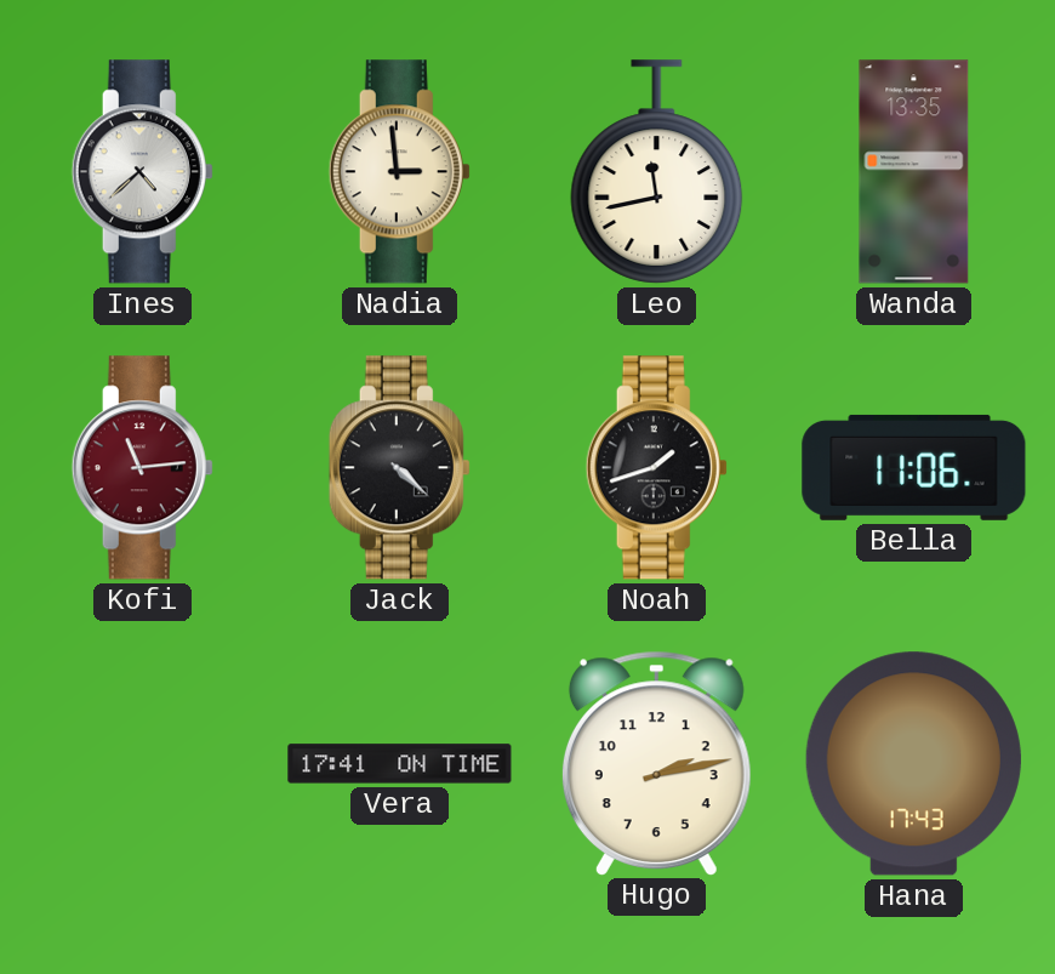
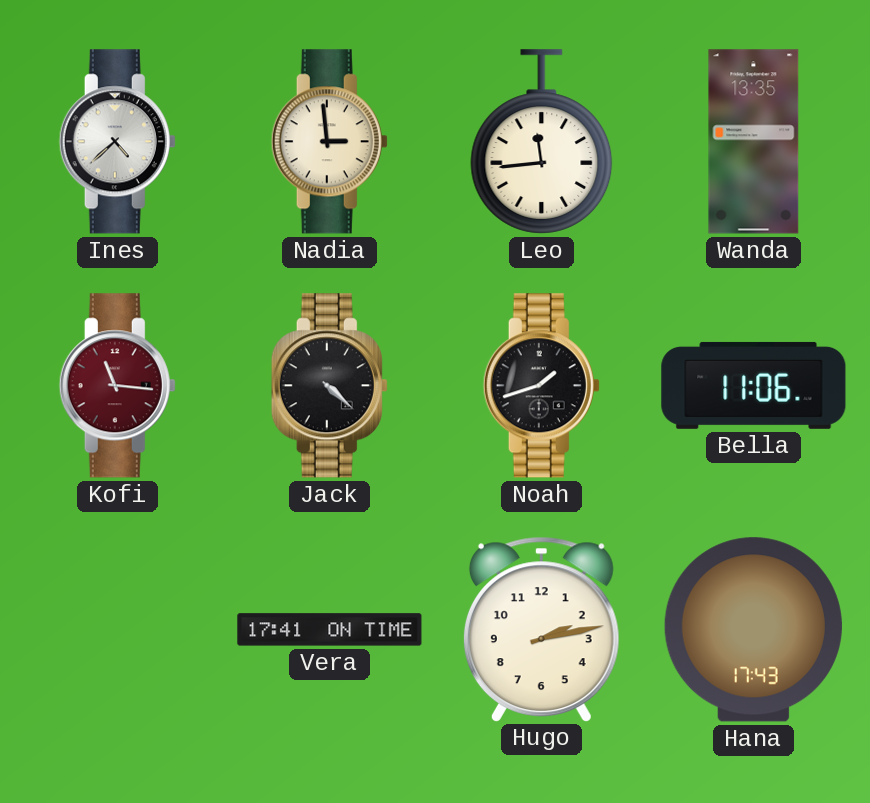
Leo: 11:43 -> 11:44 (542, 142)
Kofi: 11:14 -> 11:16 (117, 386)
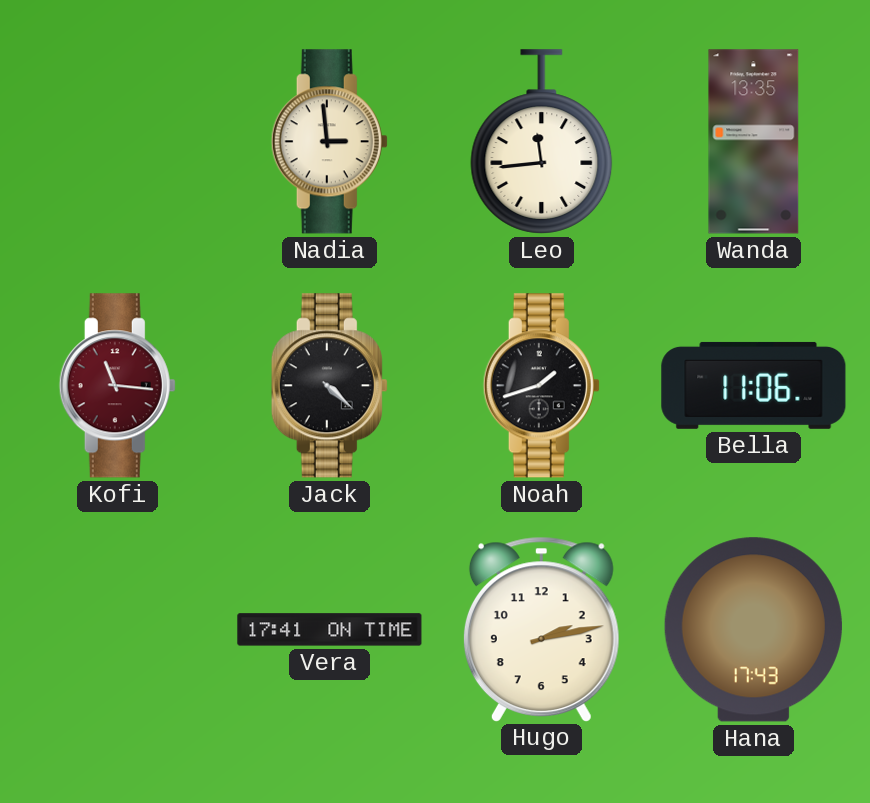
Ines: 4:38 -> none (117, 142)
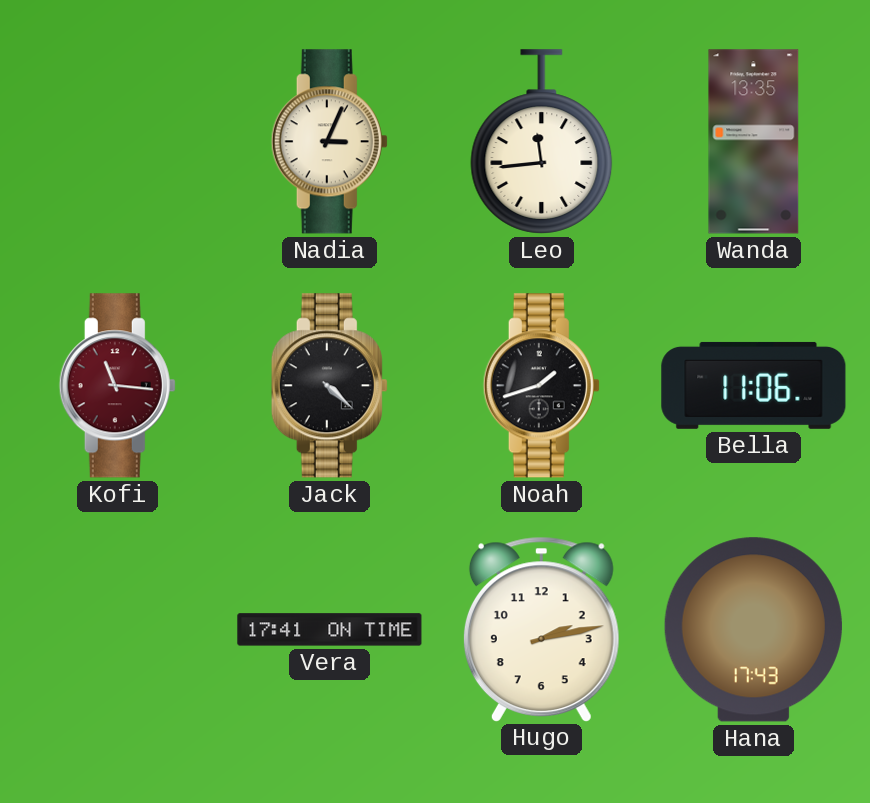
Nadia: 2:59 -> 3:04 (329, 142)
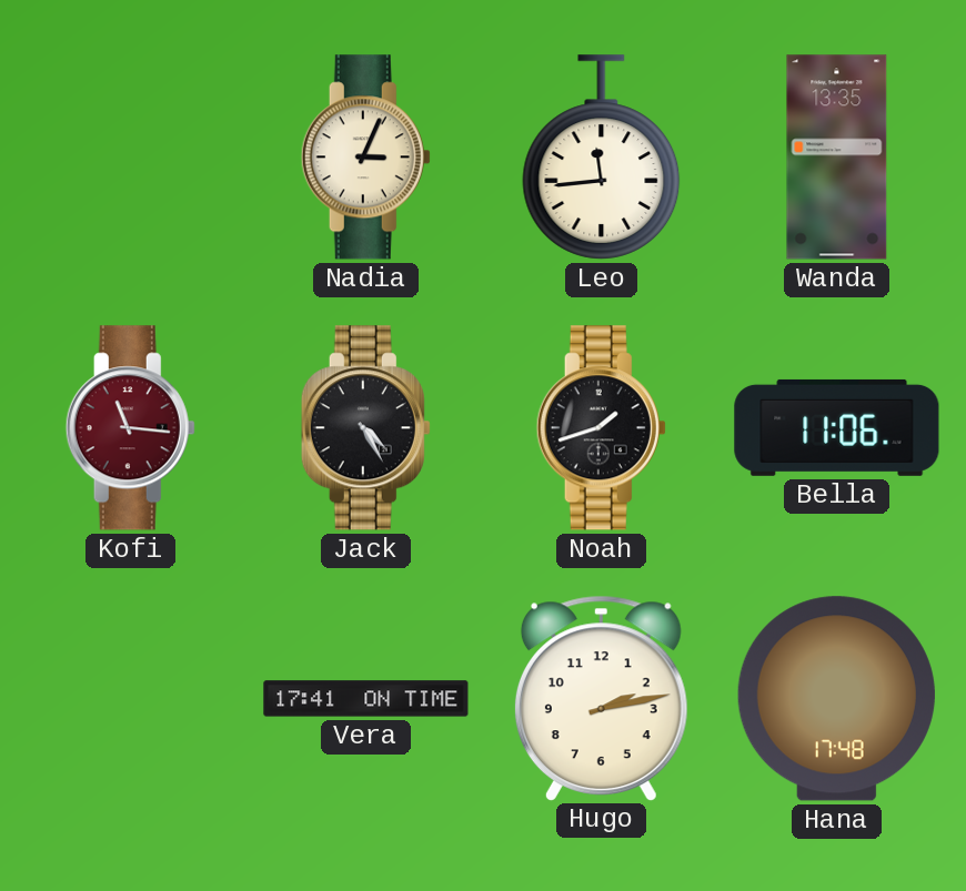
Jack: 4:22 -> 4:25 (365, 428)
Hana: 17:43 -> 17:48 (836, 699)
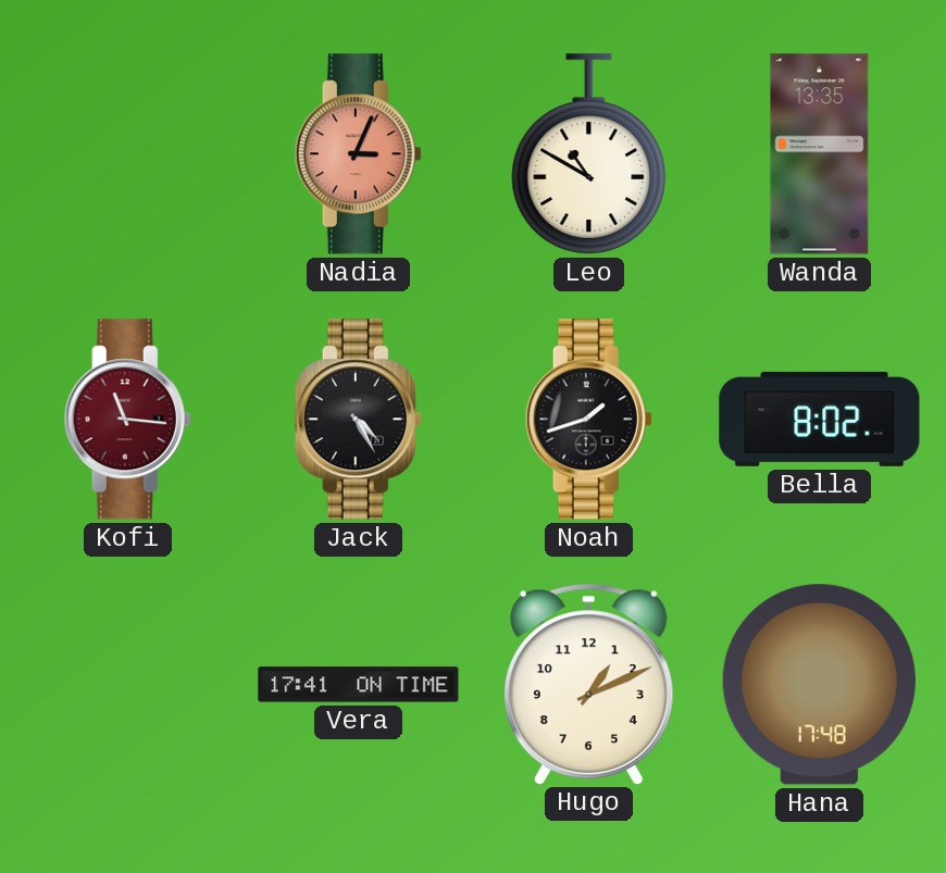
Nadia dial: cream -> salmon (358, 154)
Leo: 11:44 -> 10:50 (589, 154)
Bella: 11:06 -> 8:02 (820, 419)
Hugo: 2:13 -> 1:11 (588, 684)
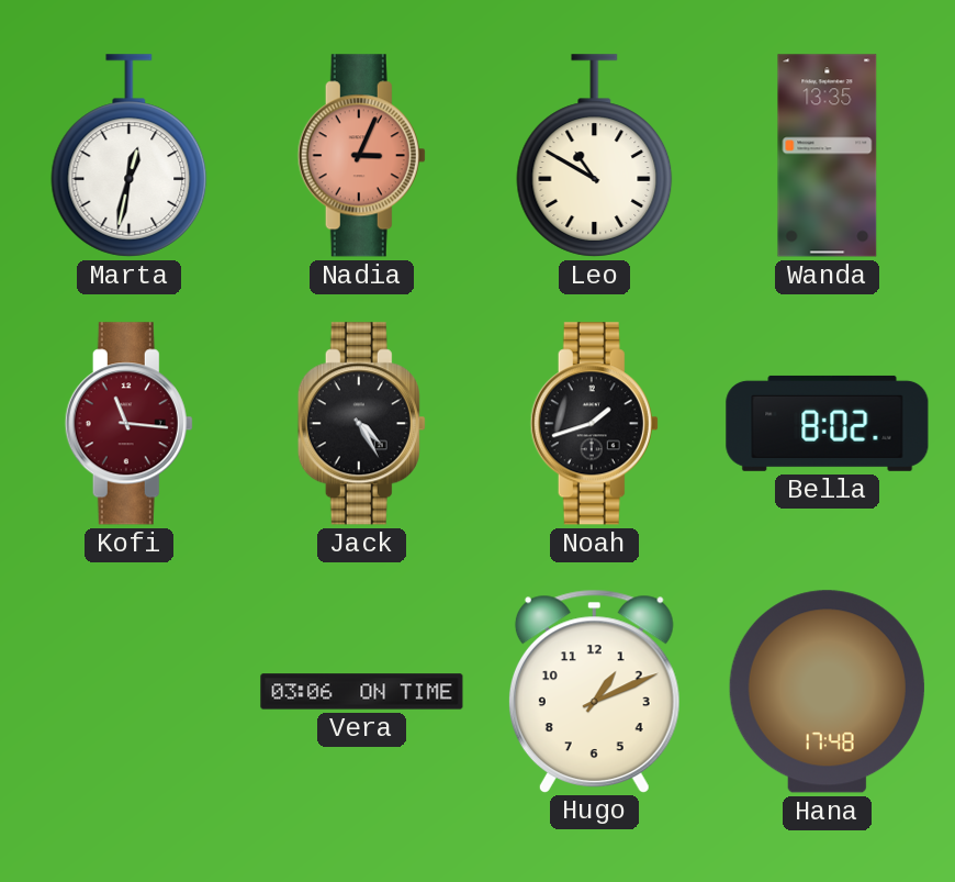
Marta: none -> 12:32 (130, 156)
Vera: 17:41 -> 03:06 (362, 692)
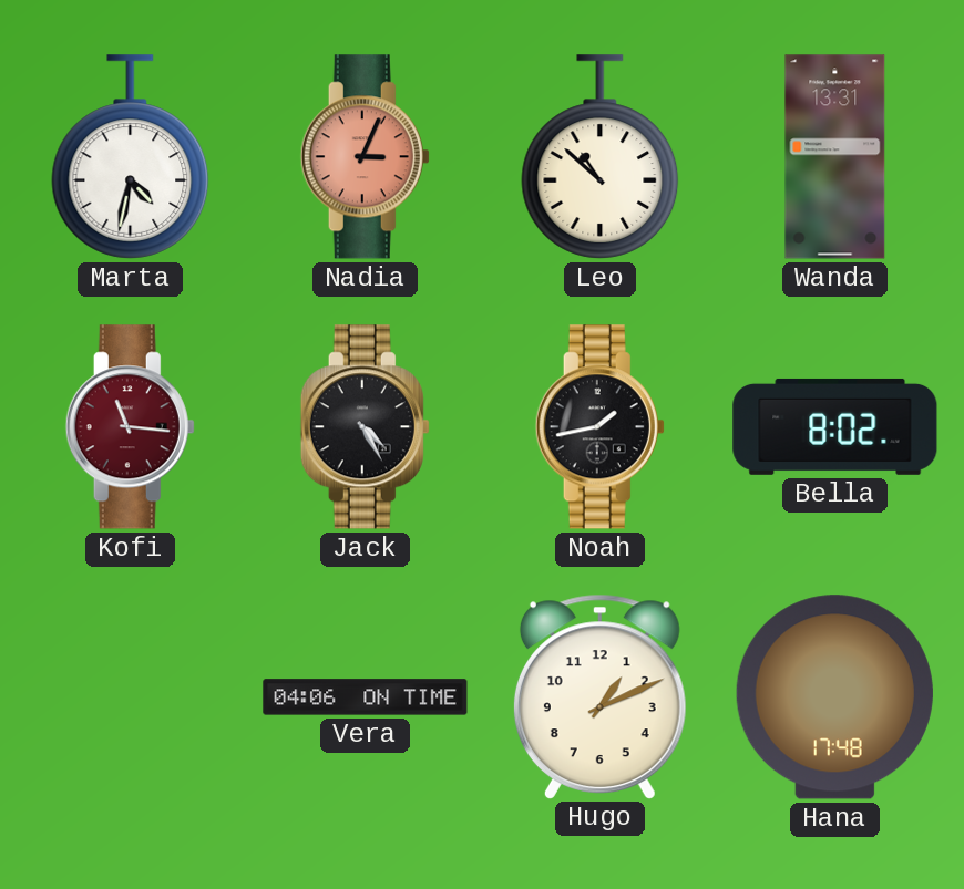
Marta: 12:32 -> 4:32 (131, 157)
Leo: 10:50 -> 10:52 (601, 157)
Wanda: 13:35 -> 13:31 (835, 157)
Noah: 1:42 -> 1:43 (599, 427)
Vera: 03:06 -> 04:06 (366, 697)
